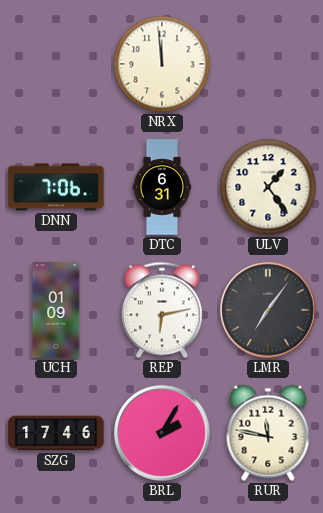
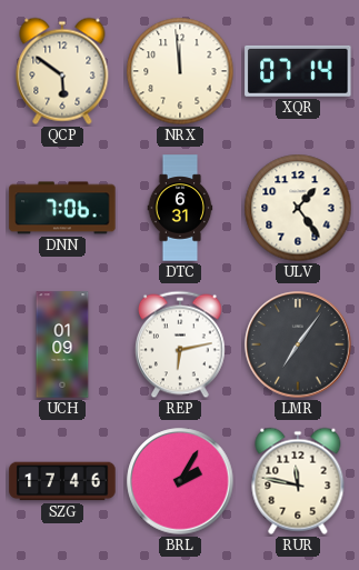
QCP: none -> 5:51 (62, 71)
XQR: none -> 07:14 (298, 71)
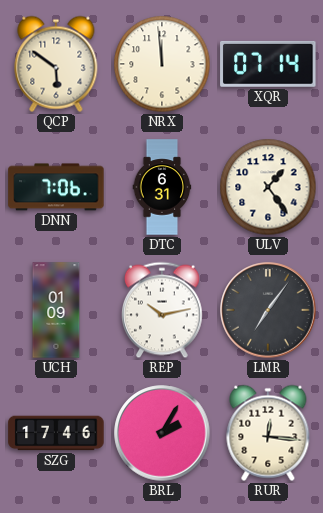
REP: 6:13 -> 10:13 (163, 310)
RUR: 11:47 -> 12:16 (268, 433)
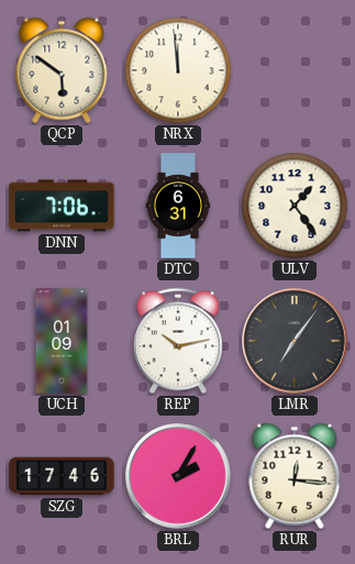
XQR: 07:14 -> none (268, 64)
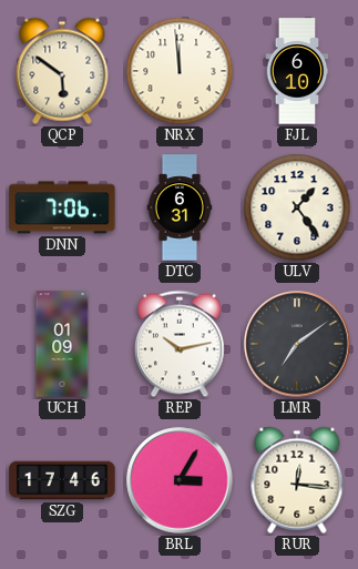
FJL: none -> 6:10 (297, 71)
LMR: 7:06 -> 7:09 (297, 344)
BRL: 2:05 -> 3:05 (180, 480)
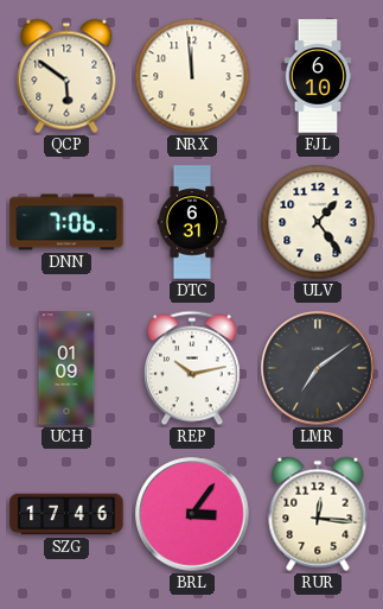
BRL: 3:05 -> 3:06 (192, 514)
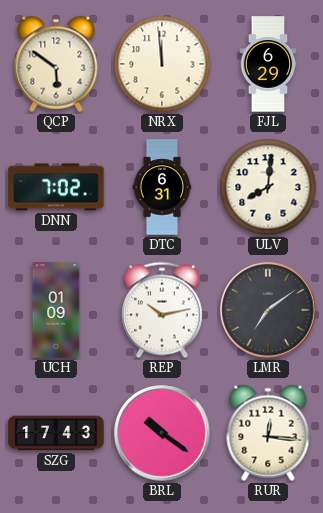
FJL: 6:10 -> 6:29 (268, 64)
DNN: 7:06 -> 7:02 (56, 187)
ULV: 1:24 -> 8:01 (268, 187)
SZG: 17:46 -> 17:43 (56, 433)
BRL: 3:06 -> 10:21 (162, 433)
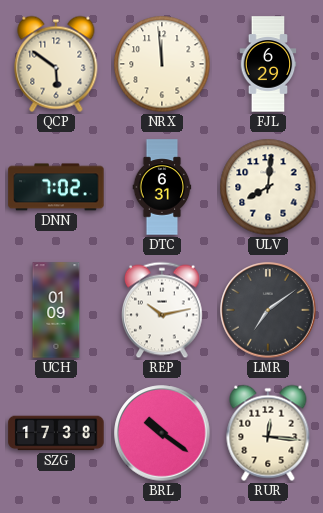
SZG: 17:43 -> 17:38 (56, 433)
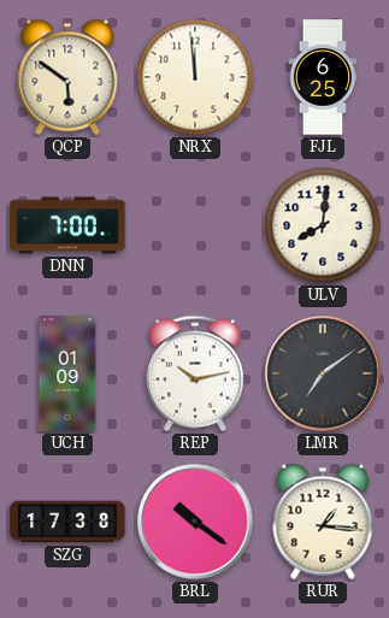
FJL: 6:29 -> 6:25 (323, 77)
DNN: 7:02 -> 7:00 (67, 225)
DTC: 6:31 -> none (162, 187)
RUR: 12:16 -> 1:16 (323, 522)
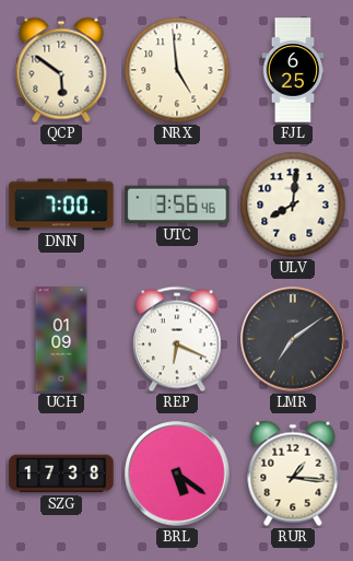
NRX: 11:59 -> 4:59 (177, 70)
UTC: none -> 3:56 (177, 204)
REP: 10:13 -> 6:19 (178, 339)
BRL: 10:21 -> 5:21 (177, 474)
